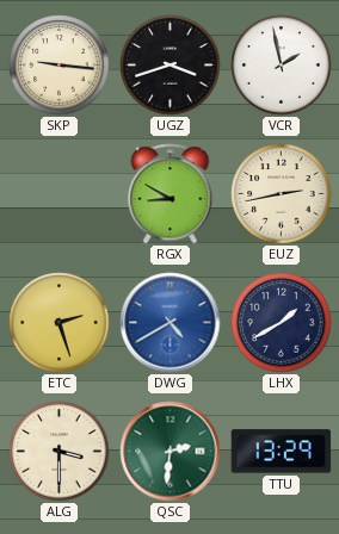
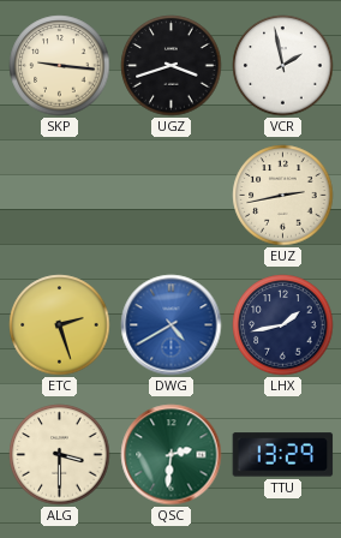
RGX: 8:50 -> none (171, 194)
LHX: 1:40 -> 1:43 (283, 325)
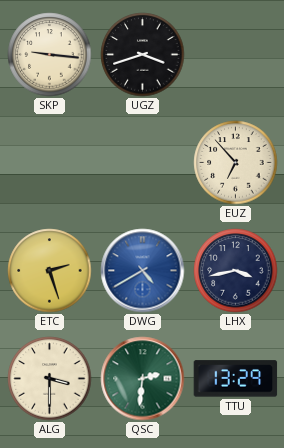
VCR: 1:58 -> none (283, 66)
EUZ: 2:43 -> 6:53 (236, 163)
LHX: 1:43 -> 3:43 (236, 271)
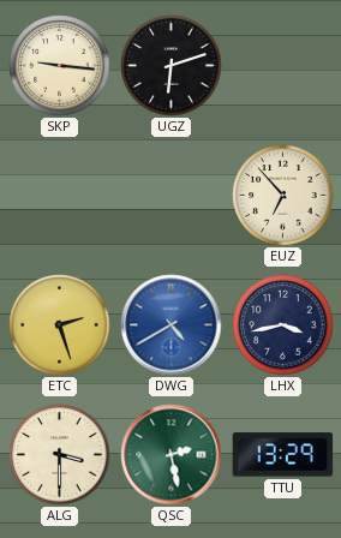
UGZ: 3:42 -> 6:12 (172, 66)
QSC: 2:31 -> 2:28 (172, 455)
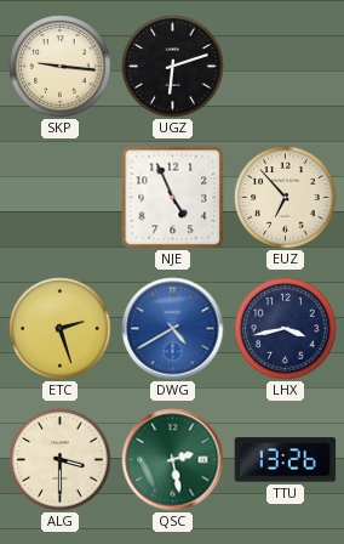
NJE: none -> 4:56 (173, 198)
TTU: 13:29 -> 13:26 (286, 460)
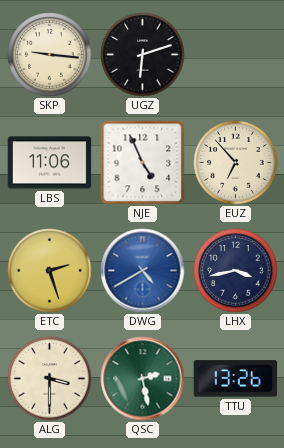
LBS: none -> 11:06 (50, 163)
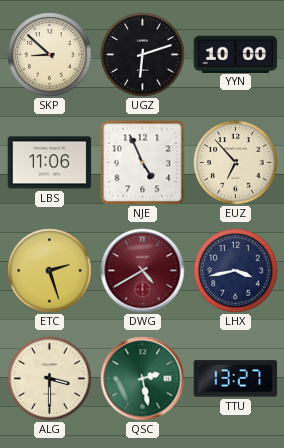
SKP: 9:16 -> 8:52 (50, 55)
YYN: none -> 10:00 (236, 54)
DWG dial: blue -> burgundy (143, 271)
TTU: 13:26 -> 13:27 (236, 379)
